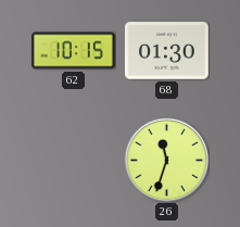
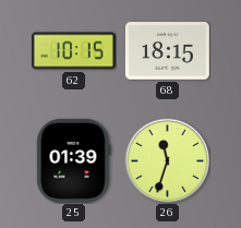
68: 01:30 -> 18:15 (167, 51)
25: none -> 01:39 (74, 160)
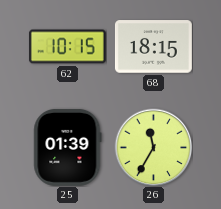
26: 11:33 -> 11:35 (153, 147)
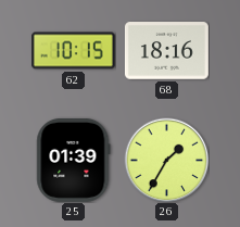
68: 18:15 -> 18:16 (166, 51)
26: 11:35 -> 1:35 (166, 160)
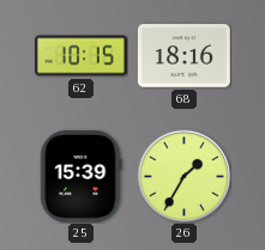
25: 01:39 -> 15:39 (82, 176)
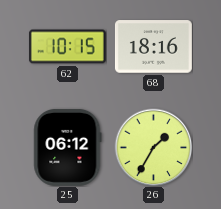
25: 15:39 -> 06:12 (68, 147)
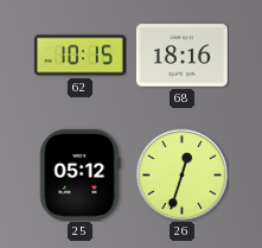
25: 06:12 -> 05:12 (81, 174)
26: 1:35 -> 12:33 (181, 174)
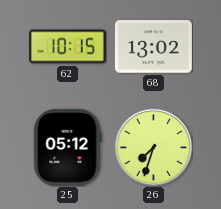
68: 18:16 -> 13:02 (153, 47)
26: 12:33 -> 7:33 (153, 147)
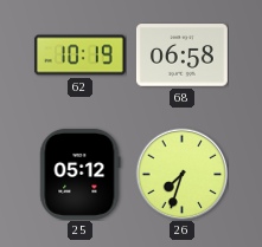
62: 10:15 -> 10:19 (79, 56)
68: 13:02 -> 06:58 (181, 56)
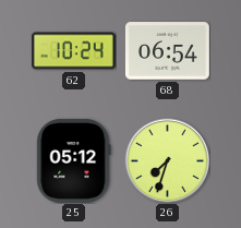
62: 10:19 -> 10:24 (73, 51)
68: 06:58 -> 06:54 (167, 51)
